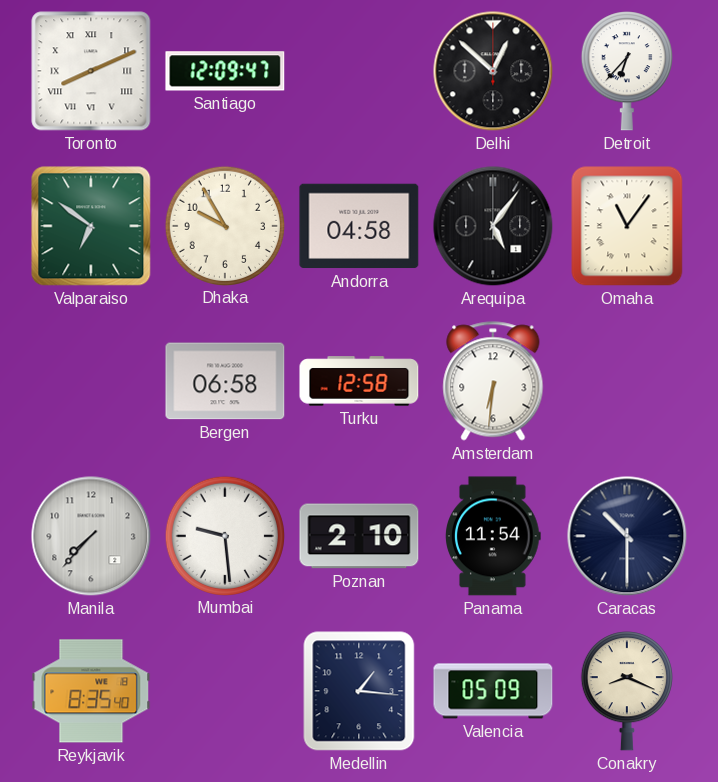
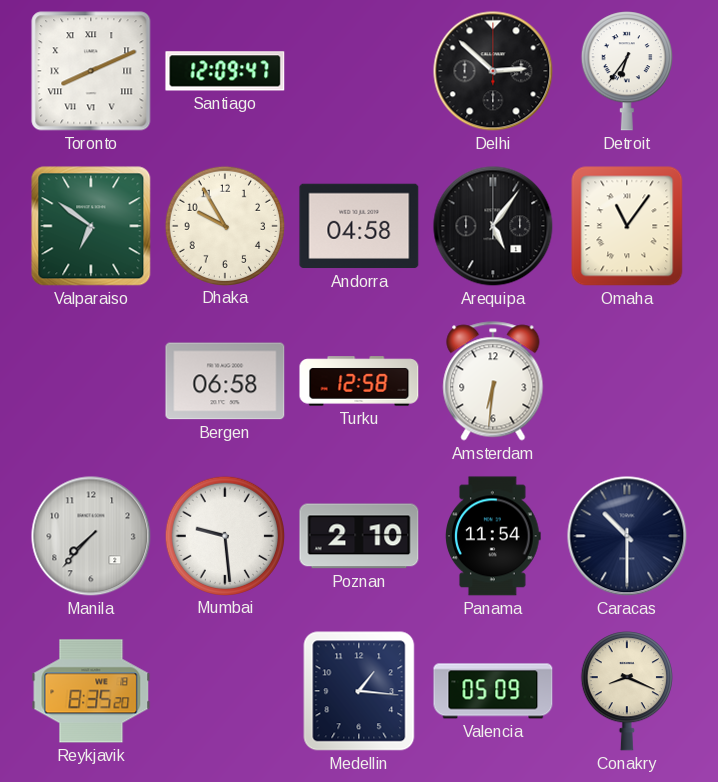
Delhi: 12:52 -> 2:52 (493, 71)
Detroit: 6:37 -> 6:36 (627, 71)
Reykjavik: 8:35:40 -> 8:35:20 (91, 691)
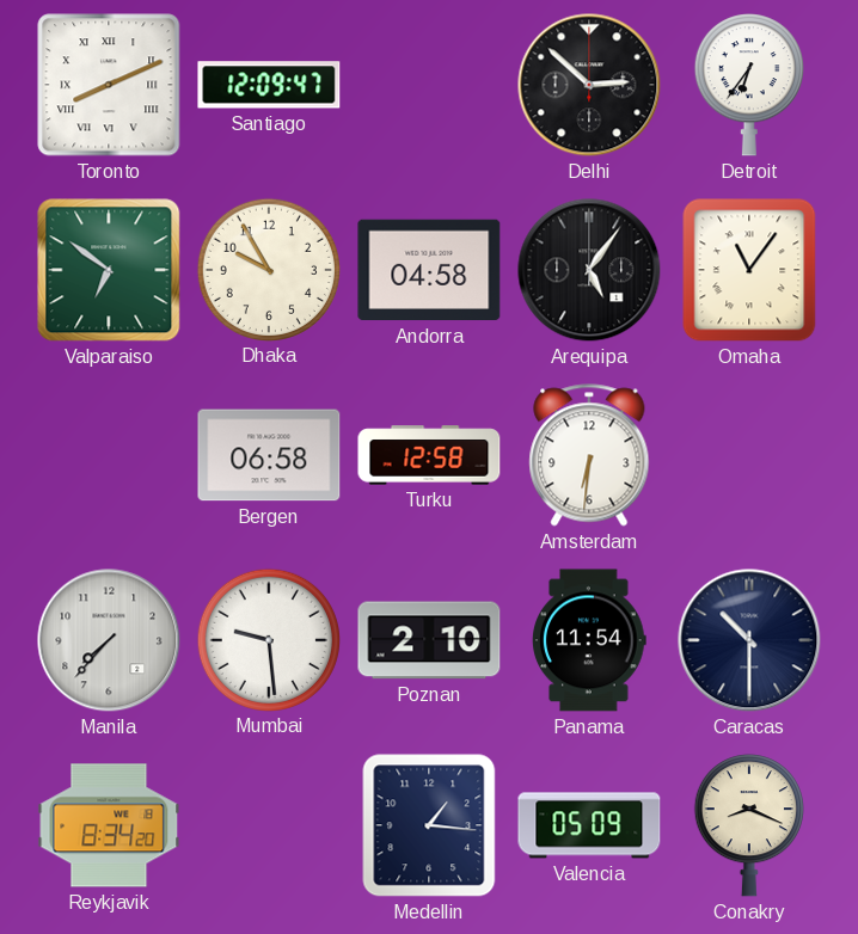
Reykjavik: 8:35 -> 8:34 (109, 825)
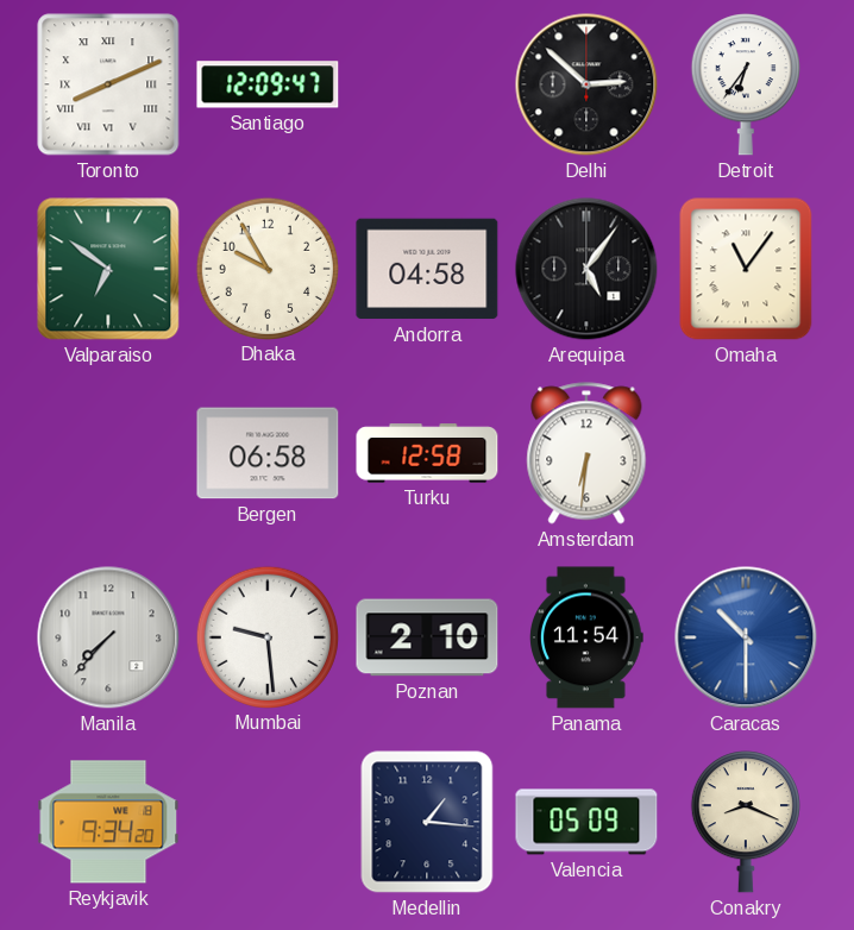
Caracas dial: navy -> blue (746, 637)
Reykjavik: 8:34 -> 9:34 (108, 822)
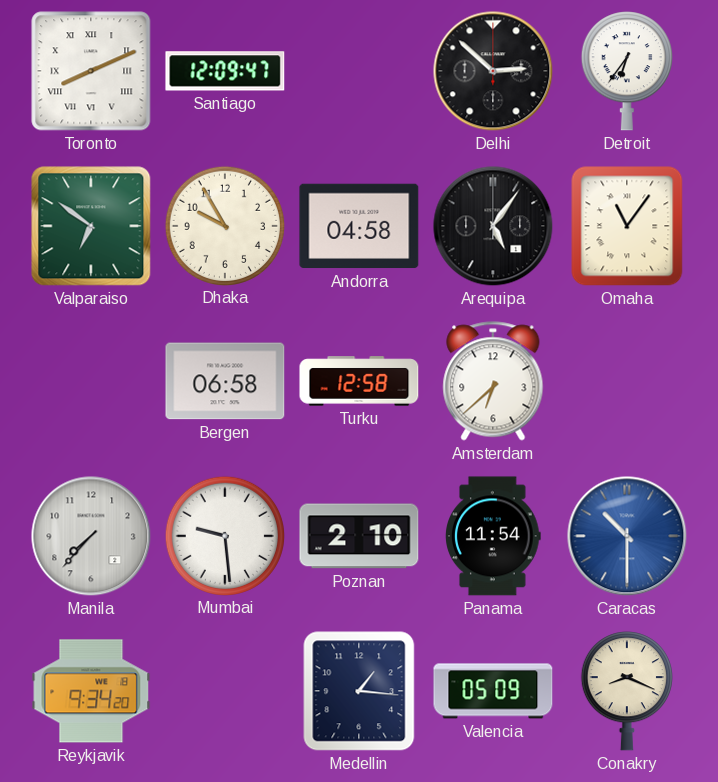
Amsterdam: 6:31 -> 6:38 (493, 381)
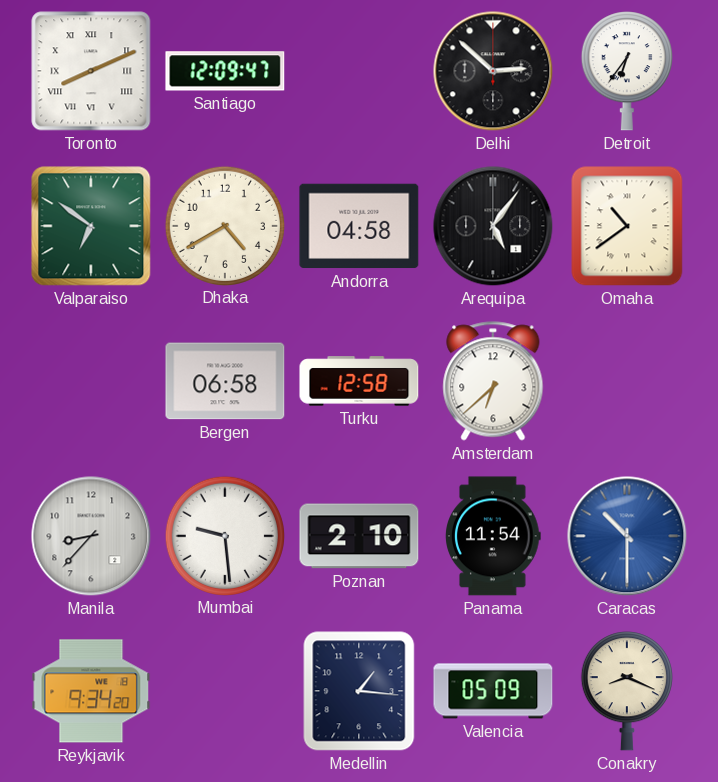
Dhaka: 9:55 -> 4:40 (224, 225)
Omaha: 11:06 -> 10:39 (627, 226)
Manila: 7:37 -> 8:37 (91, 536)
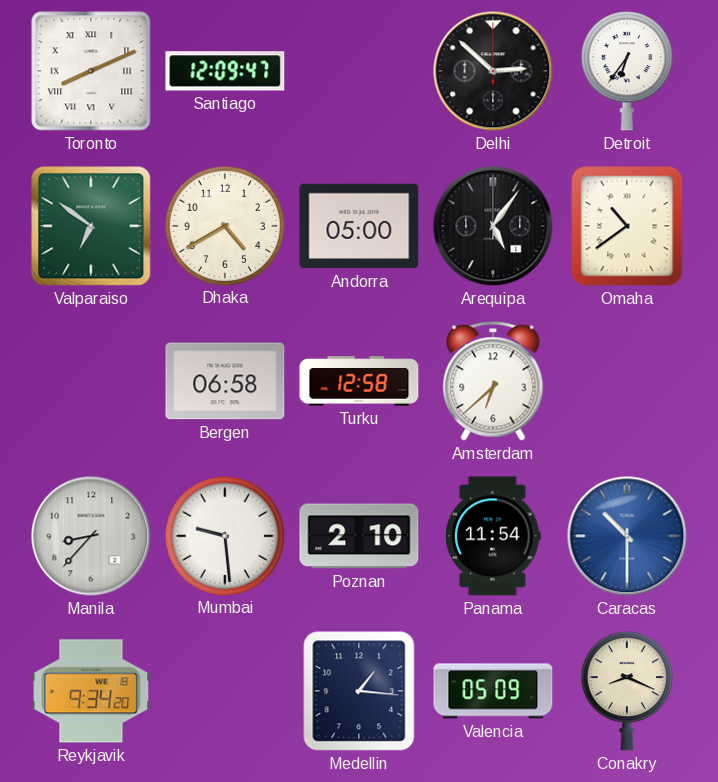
Andorra: 04:58 -> 05:00 (359, 226)
